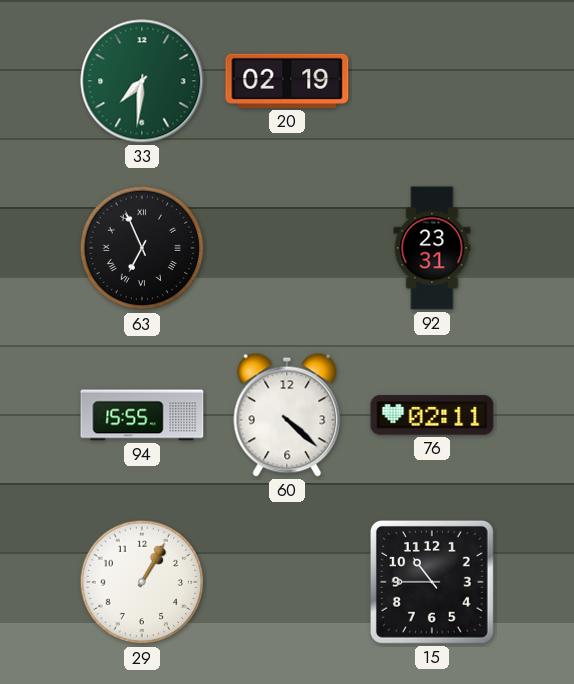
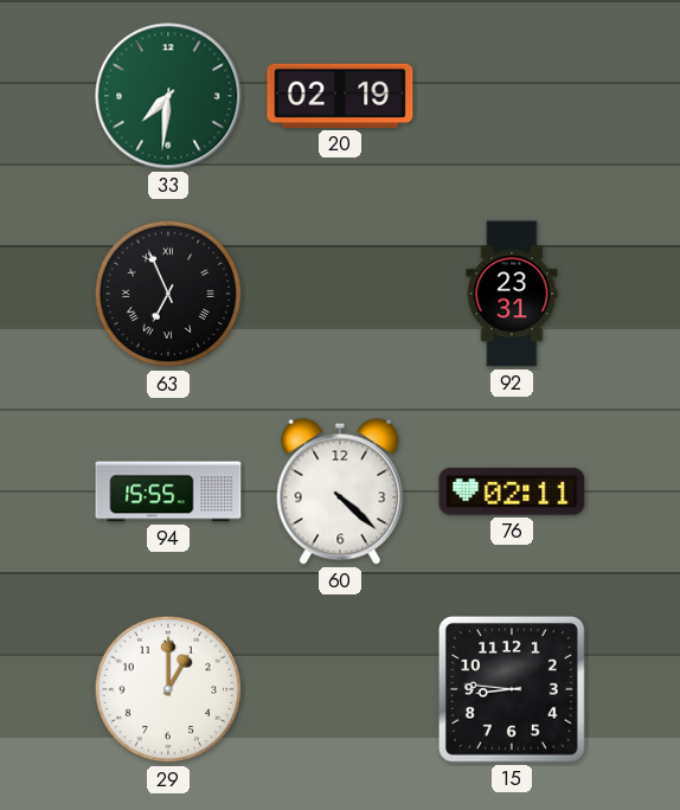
29: 1:05 -> 1:00 (168, 689)
15: 10:45 -> 8:46 (512, 689)
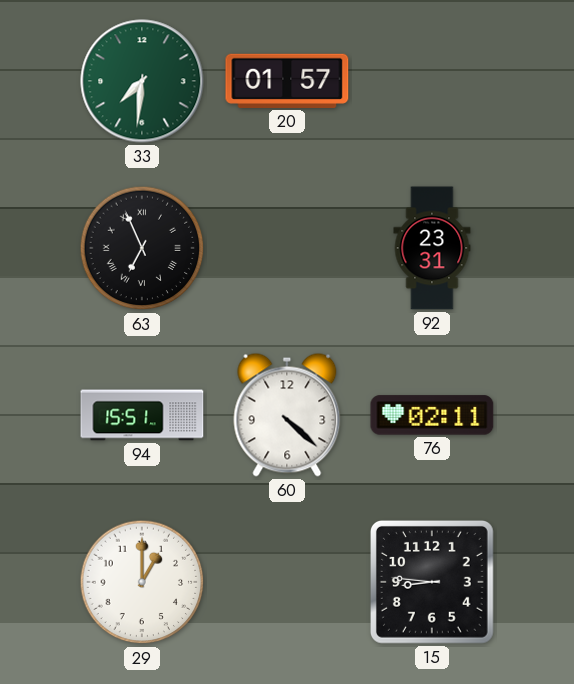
20: 02:19 -> 01:57 (287, 81)
94: 15:55 -> 15:51 (142, 415)
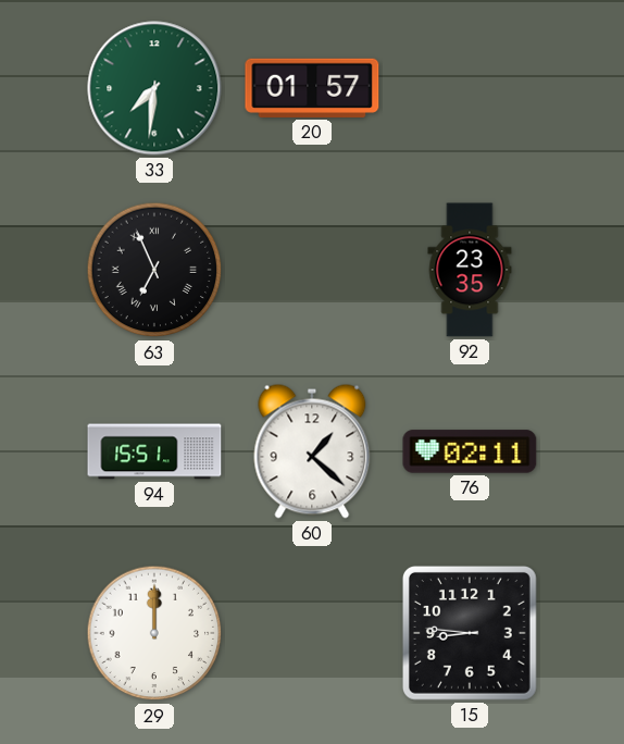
92: 23:31 -> 23:35 (470, 270)
60: 4:22 -> 1:22 (312, 451)
29: 1:00 -> 12:00 (154, 633)
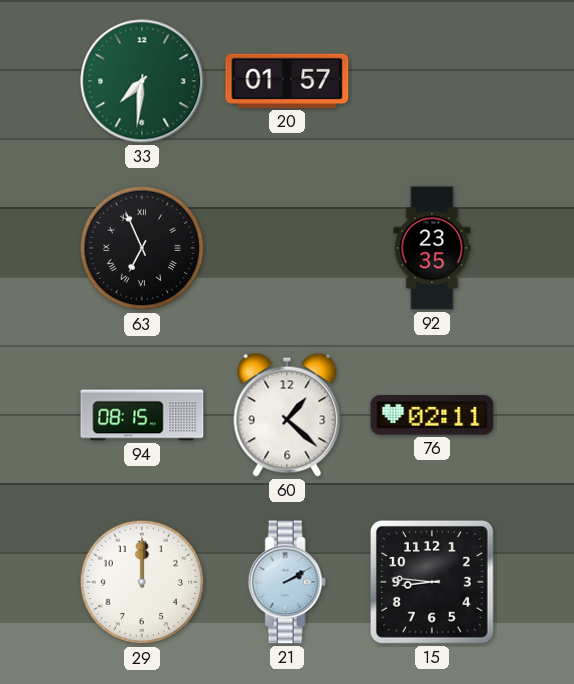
94: 15:51 -> 08:15 (142, 415)
21: none -> 2:10 (287, 582)
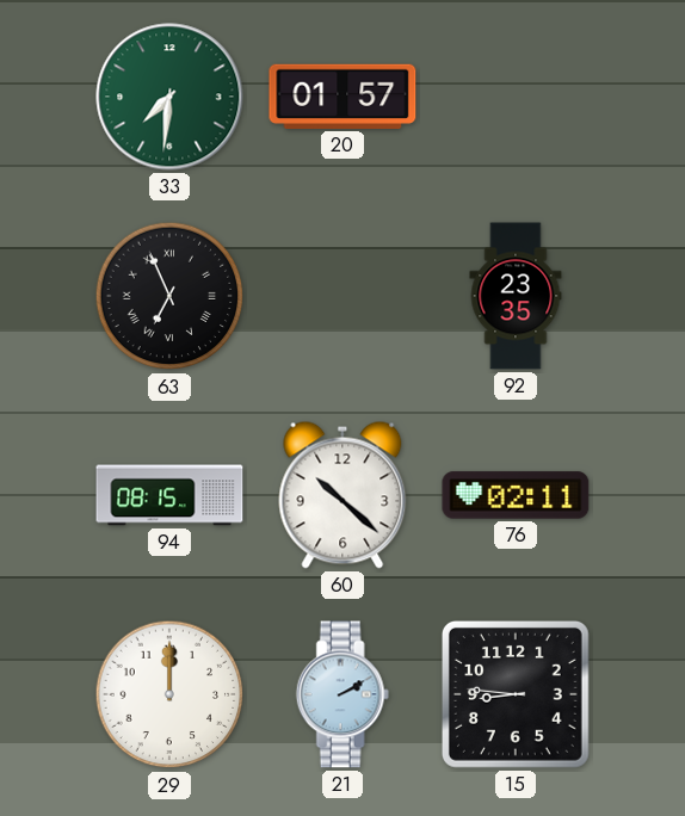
60: 1:22 -> 10:22 (342, 495)
